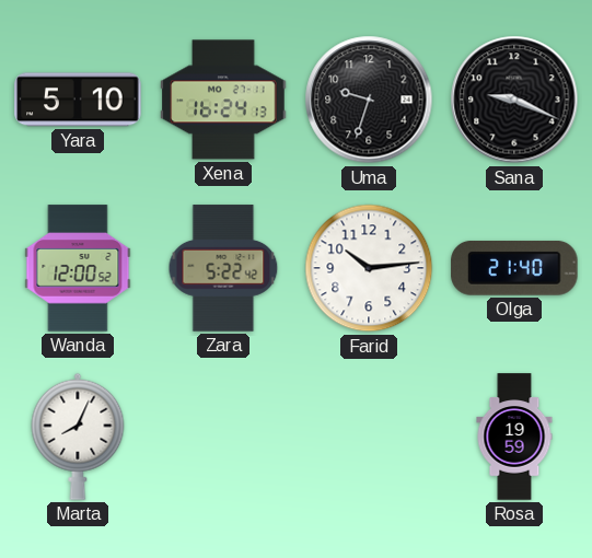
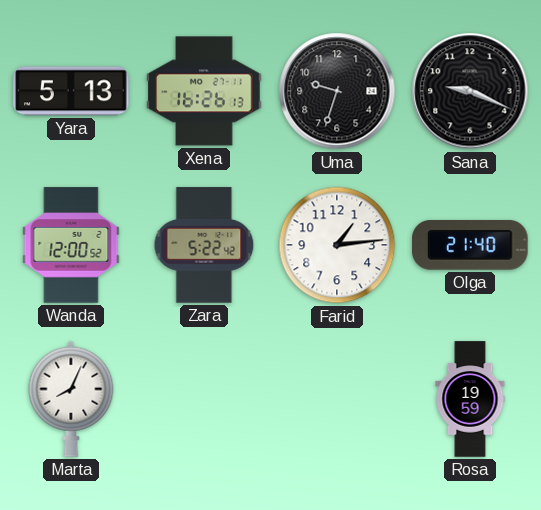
Yara: 5:10 -> 5:13 (71, 91)
Xena: 16:24 -> 16:26 (204, 91)
Farid: 10:14 -> 1:14 (337, 245)
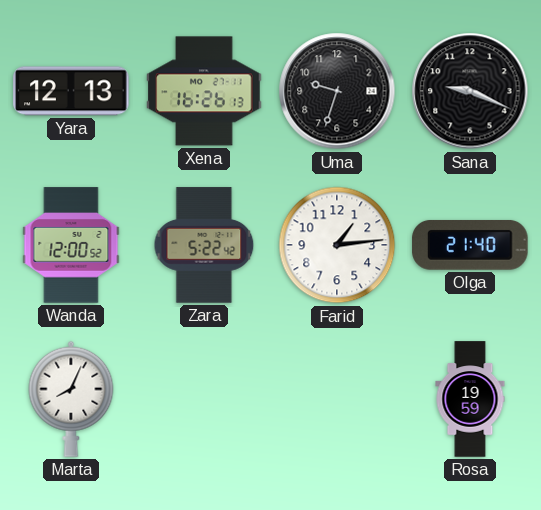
Yara: 5:13 -> 12:13 (71, 91)
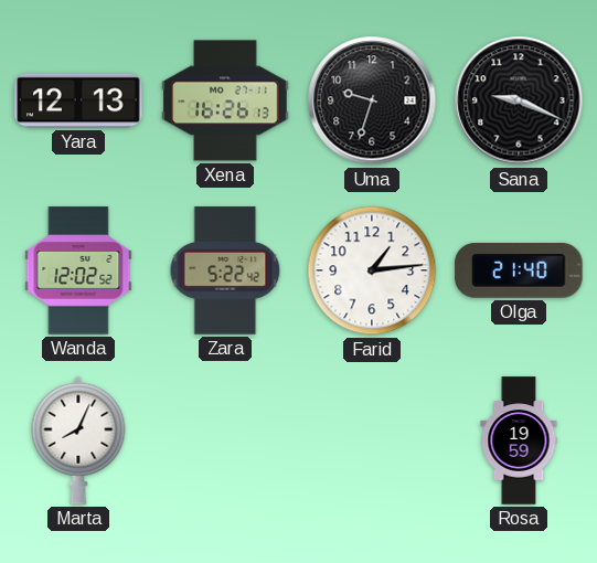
Wanda: 12:00 -> 12:02 (78, 270)
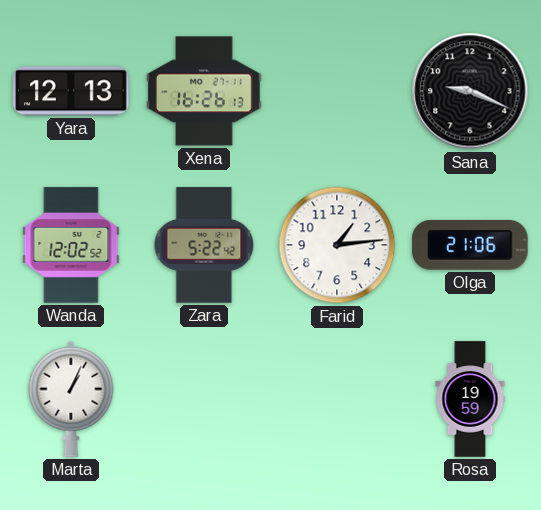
Uma: 9:33 -> none (372, 100)
Olga: 21:40 -> 21:06 (470, 245)
Marta: 8:04 -> 1:04 (71, 399)
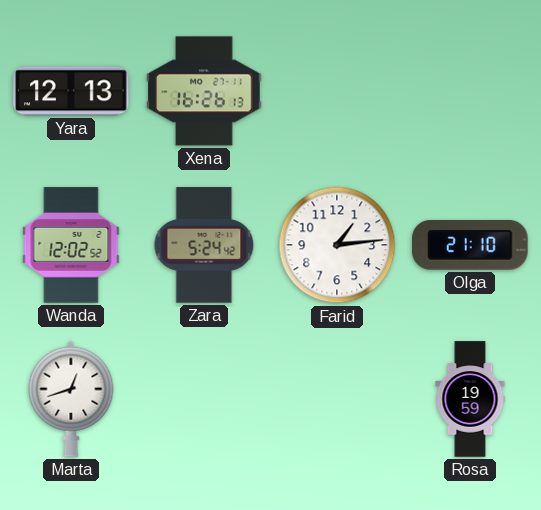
Sana: 9:19 -> none (470, 91)
Zara: 5:22 -> 5:24 (204, 245)
Olga: 21:06 -> 21:10 (470, 245)
Marta: 1:04 -> 12:42 (71, 399)
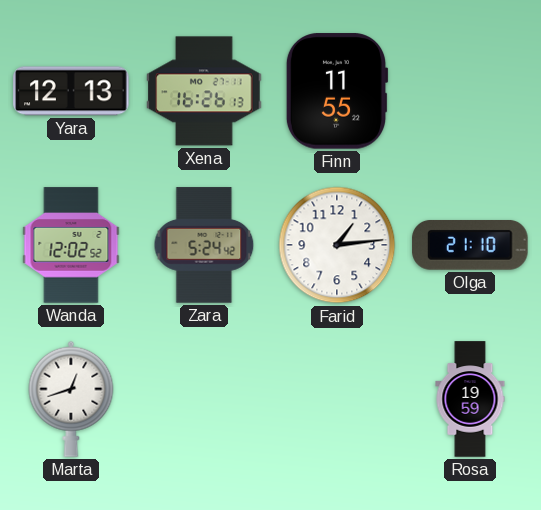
Finn: none -> 11:55 (337, 91)
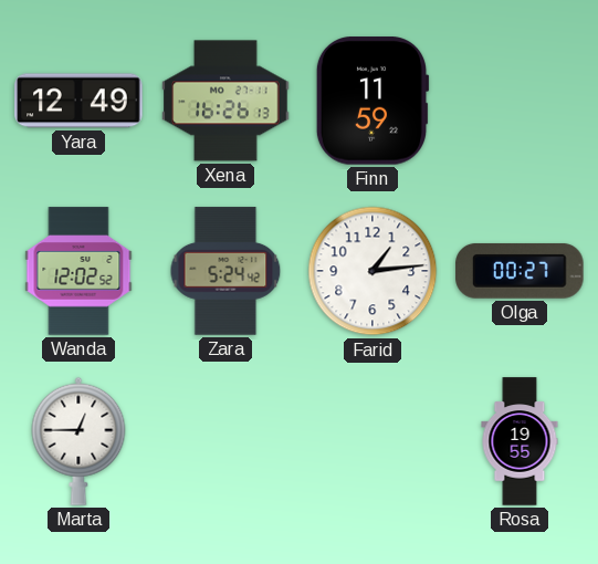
Yara: 12:13 -> 12:49 (78, 101)
Finn: 11:55 -> 11:59 (373, 101)
Olga: 21:10 -> 00:27 (520, 271)
Marta: 12:42 -> 12:45 (78, 441)
Rosa: 19:59 -> 19:55 (520, 441)
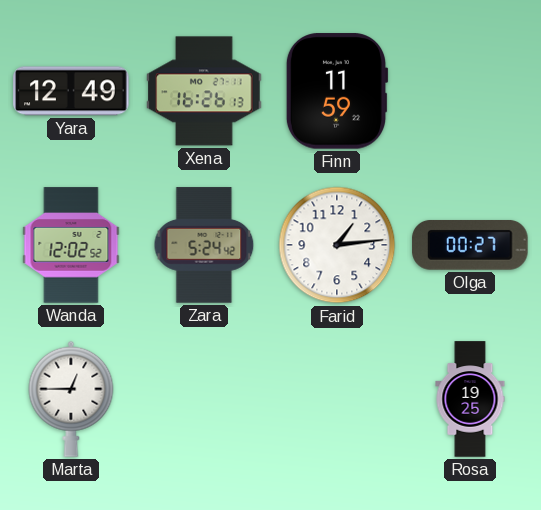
Rosa: 19:55 -> 19:25 (470, 399)
